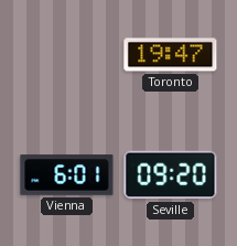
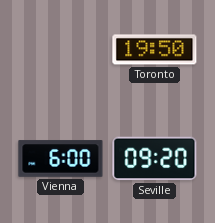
Toronto: 19:47 -> 19:50 (155, 50)
Vienna: 6:01 -> 6:00 (61, 159)
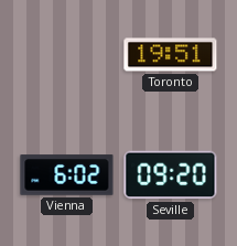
Toronto: 19:50 -> 19:51 (171, 55)
Vienna: 6:00 -> 6:02 (67, 175)
